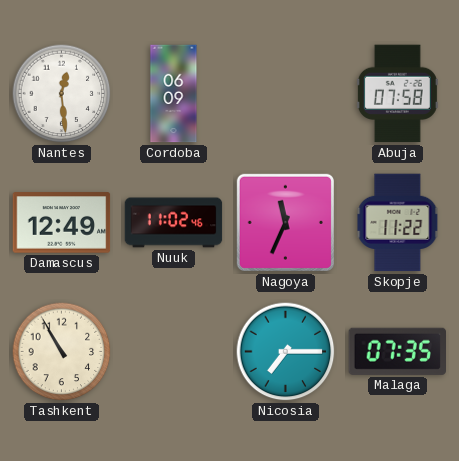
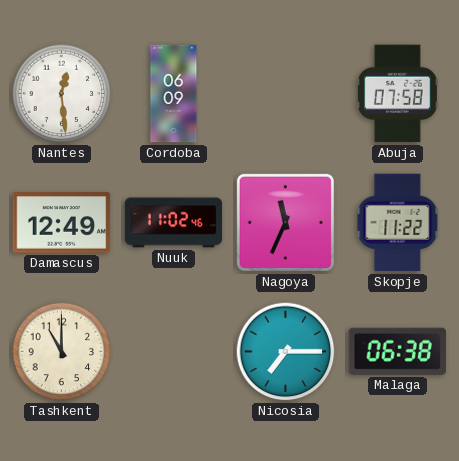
Tashkent: 10:55 -> 11:00 (62, 352)
Malaga: 07:35 -> 06:38 (397, 351)
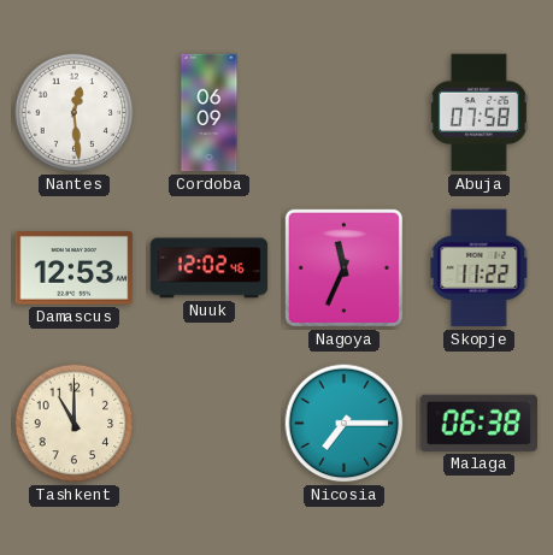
Damascus: 12:49 -> 12:53 (75, 268)
Nuuk: 11:02 -> 12:02 (210, 268)
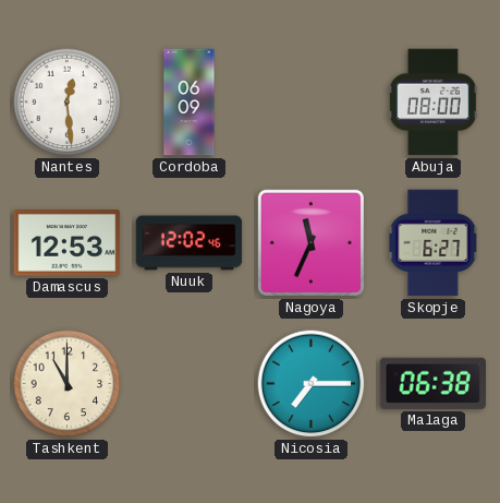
Abuja: 07:58 -> 08:00 (432, 103)
Skopje: 11:22 -> 6:27 (434, 243)
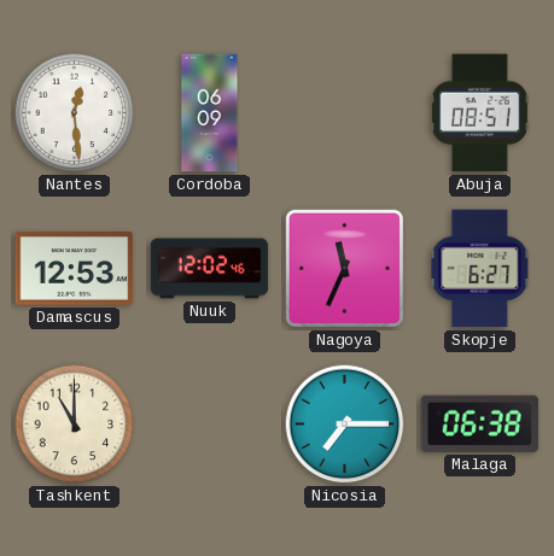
Abuja: 08:00 -> 08:51 (479, 113)
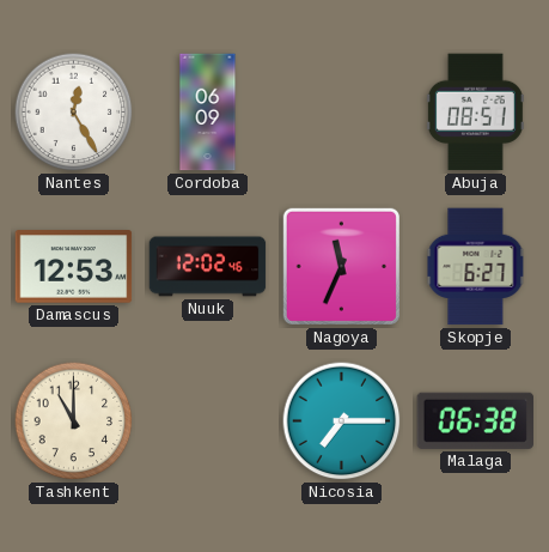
Nantes: 12:29 -> 12:25 (74, 113)
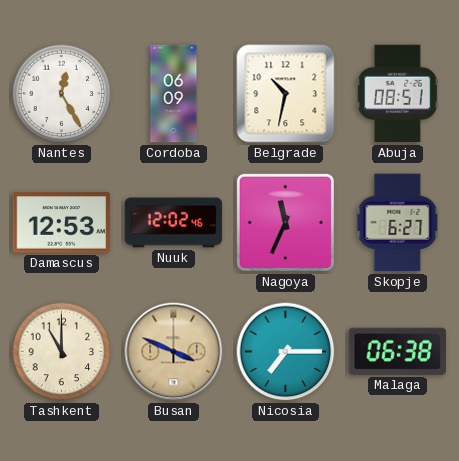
Belgrade: none -> 10:32 (286, 94)
Busan: none -> 3:49 (174, 352)
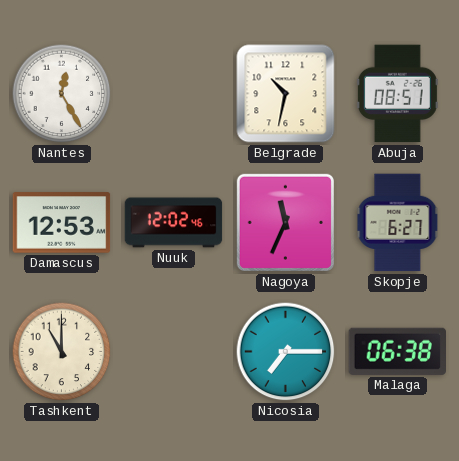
Cordoba: 06:09 -> none (174, 94)
Busan: 3:49 -> none (174, 352)
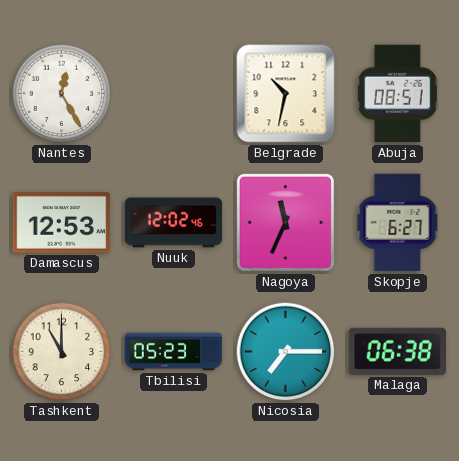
Tbilisi: none -> 05:23 (174, 352)
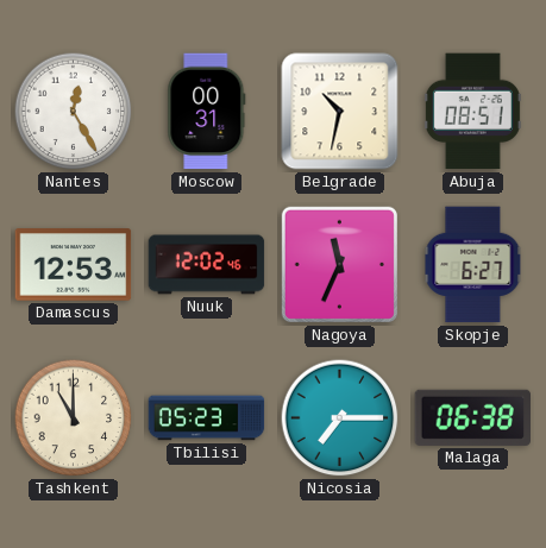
Moscow: none -> 00:31 (207, 112)
